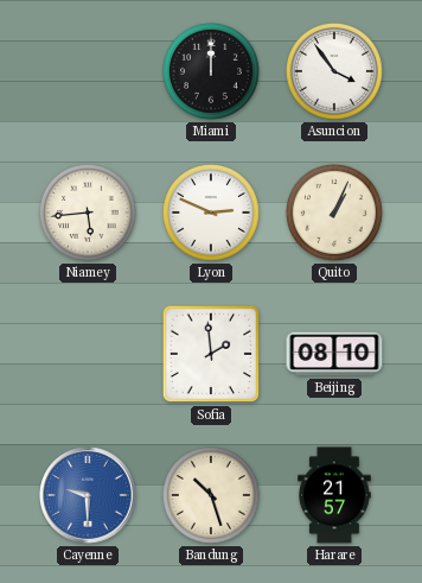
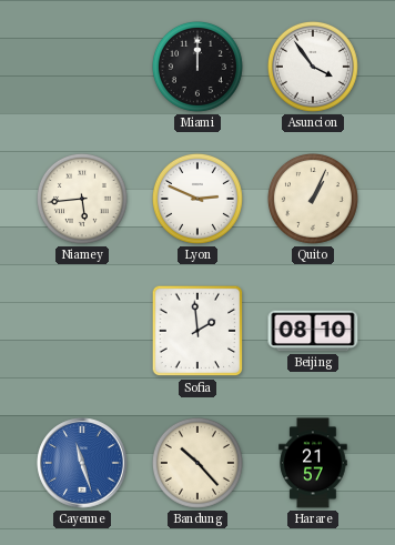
Cayenne: 9:30 -> 11:27 (82, 463)
Bandung: 10:27 -> 10:23 (197, 463)
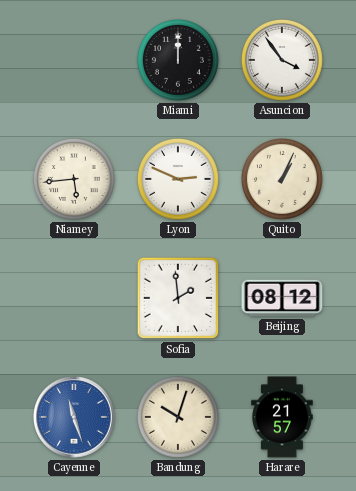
Beijing: 08:10 -> 08:12 (282, 298)
Bandung: 10:23 -> 10:03 (178, 417)
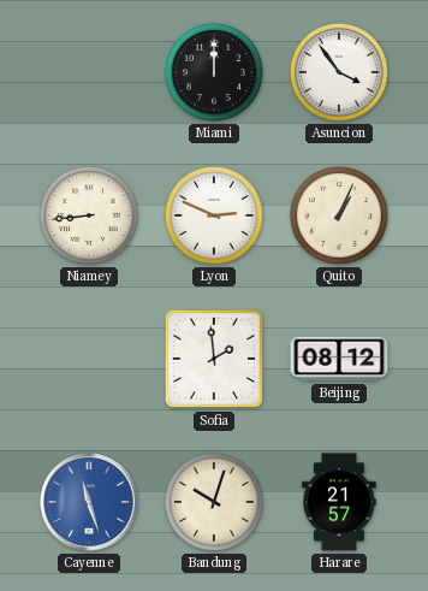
Niamey: 5:44 -> 8:44 (89, 215)
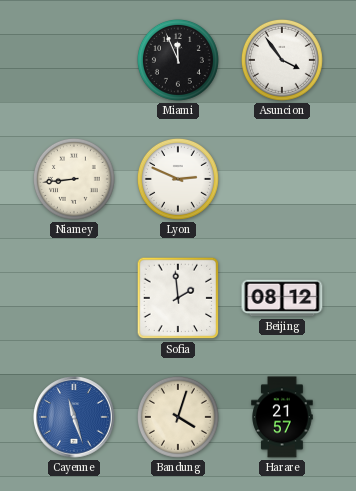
Miami: 12:00 -> 11:56 (178, 60)
Quito: 1:04 -> none (339, 215)
Bandung: 10:03 -> 4:03 (178, 417)
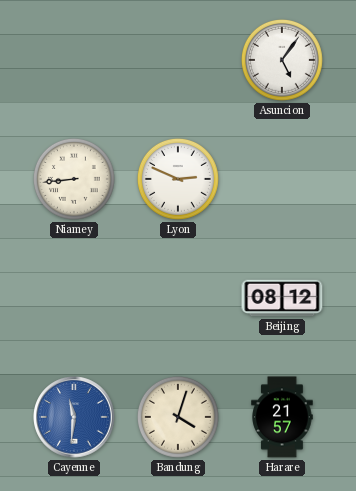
Miami: 11:56 -> none (178, 60)
Asuncion: 3:54 -> 5:06 (282, 60)
Sofia: 1:59 -> none (178, 298)
Cayenne: 11:27 -> 11:31 (74, 417)
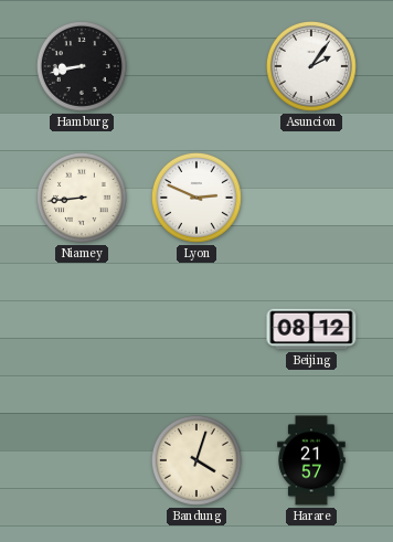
Hamburg: none -> 8:43 (82, 66)
Asuncion: 5:06 -> 2:06 (311, 66)
Cayenne: 11:31 -> none (74, 417)
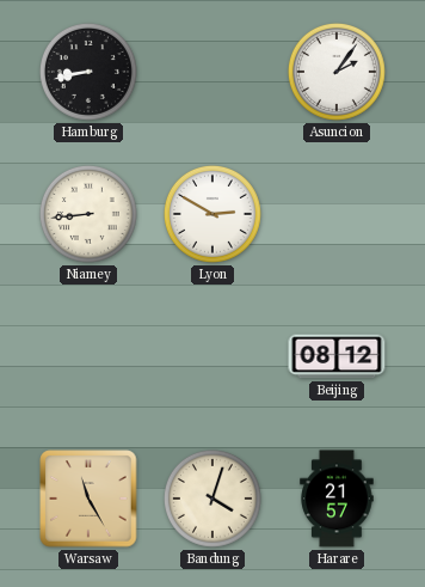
Lyon: 2:49 -> 2:50 (213, 214)
Warsaw: none -> 11:25 (88, 499)
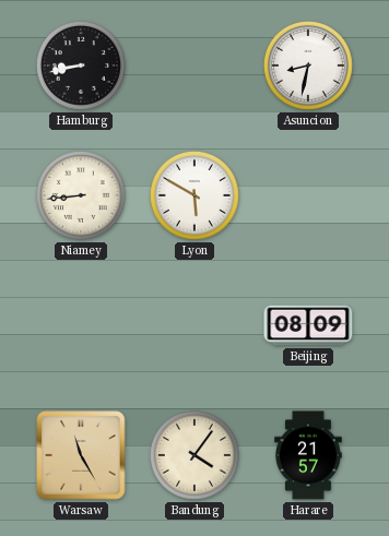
Asuncion: 2:06 -> 8:32 (308, 65)
Lyon: 2:50 -> 5:50 (194, 195)
Beijing: 08:12 -> 08:09 (308, 325)
Bandung: 4:03 -> 4:06 (194, 455)
